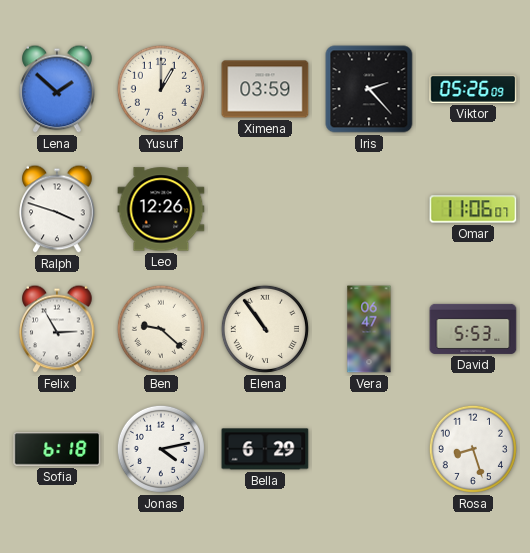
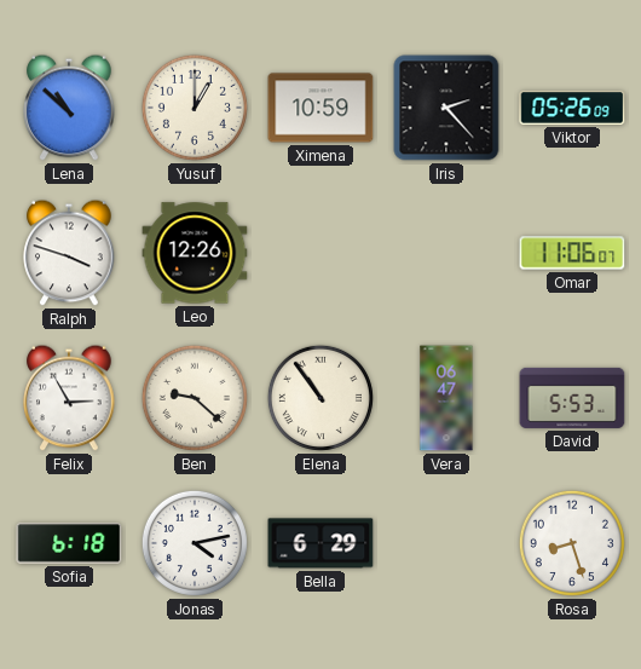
Lena: 1:52 -> 10:52 (69, 108)
Ximena: 03:59 -> 10:59 (320, 108)
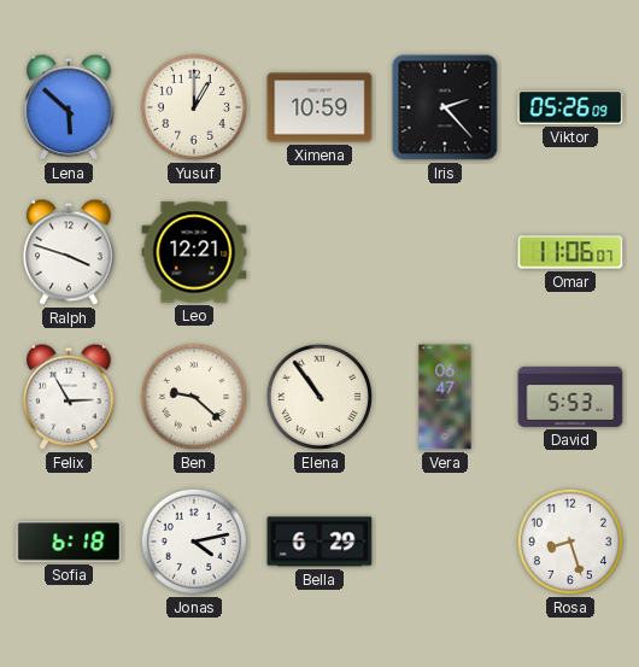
Lena: 10:52 -> 5:52 (69, 107)
Leo: 12:26 -> 12:21 (194, 252)
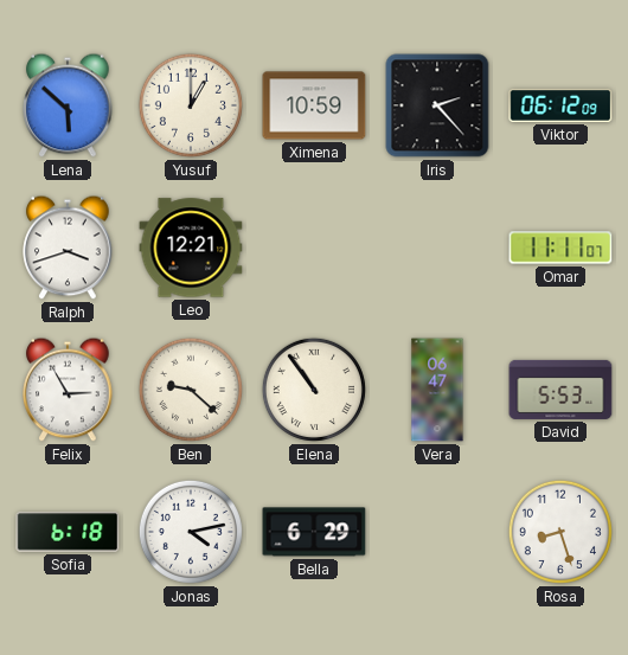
Viktor: 05:26 -> 06:12 (560, 105)
Ralph: 3:48 -> 3:42 (68, 248)
Omar: 11:06 -> 11:11 (560, 248)
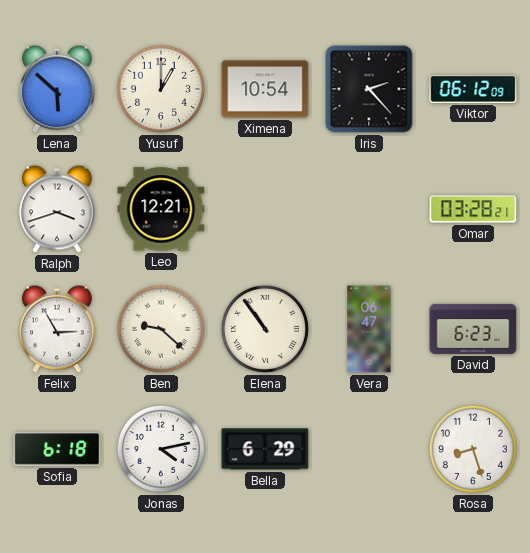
Ximena: 10:59 -> 10:54 (265, 89)
Omar: 11:11 -> 03:28 (473, 209)
David: 5:53 -> 6:23 (473, 329)
